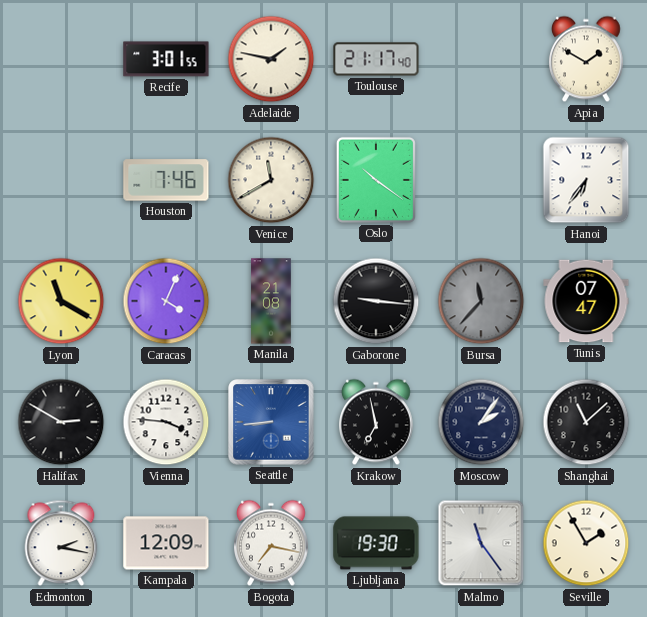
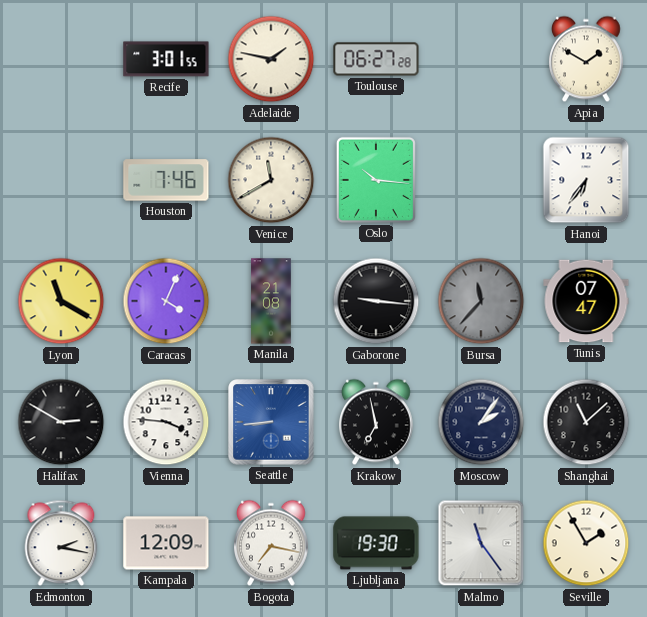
Toulouse: 21:17 -> 06:27 (376, 59)
Oslo: 10:21 -> 10:16 (376, 180)
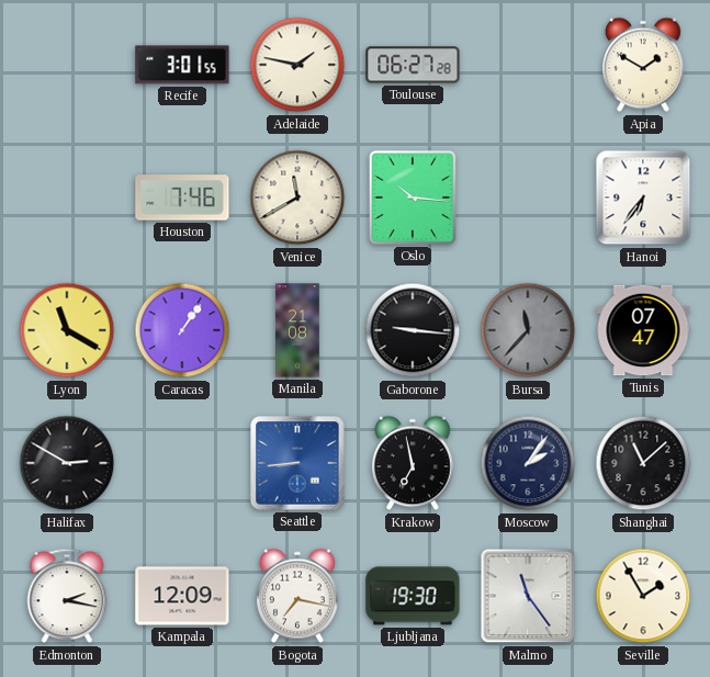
Caracas: 4:04 -> 1:06 (182, 330)
Vienna: 3:46 -> none (166, 422)
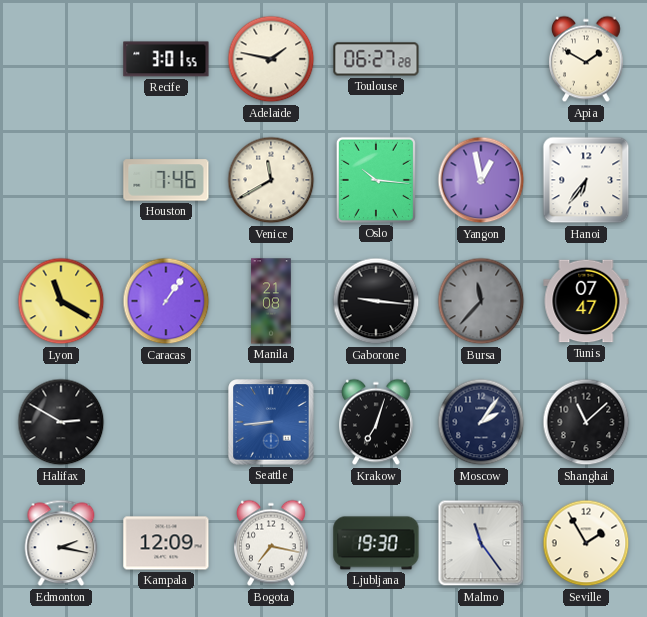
Yangon: none -> 12:58 (481, 180)
Krakow: 6:58 -> 7:03 (377, 422)
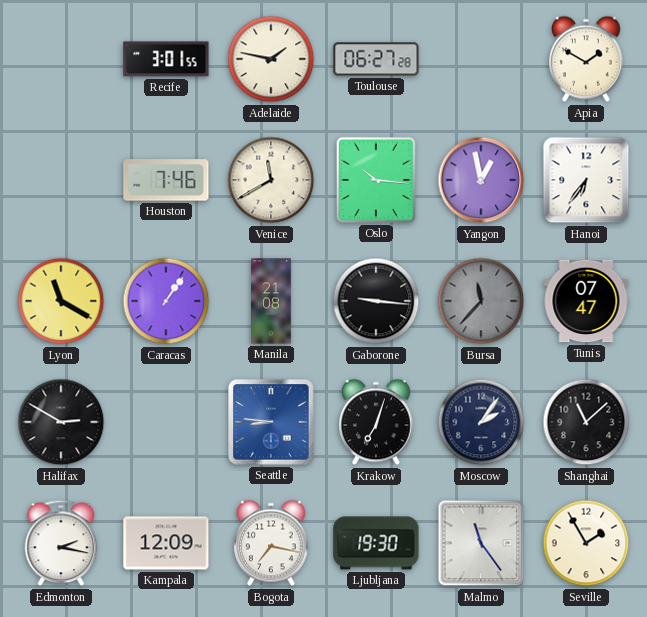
Seattle: 8:44 -> 8:46 (271, 422)
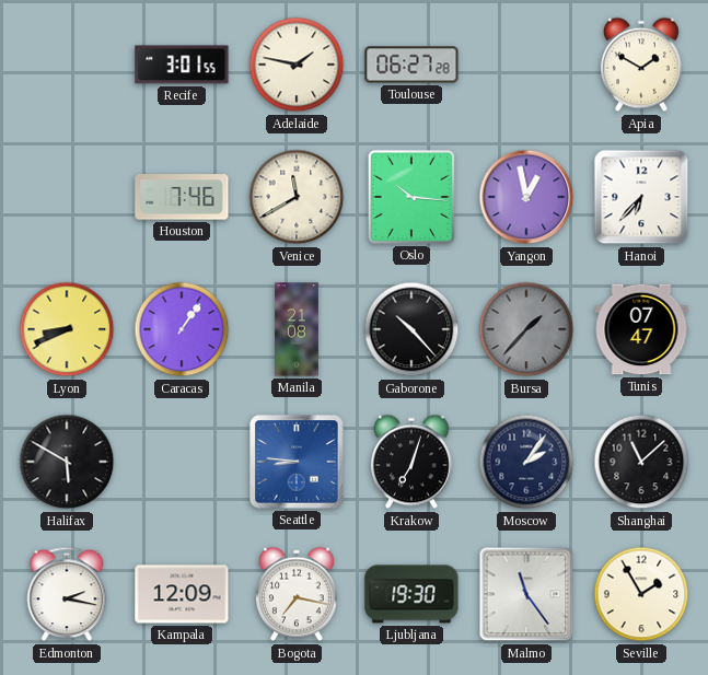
Hanoi: 6:36 -> 6:37 (641, 197)
Lyon: 11:20 -> 8:41 (67, 329)
Gaborone: 9:16 -> 10:23 (411, 329)
Bursa: 11:37 -> 1:37 (526, 329)
Halifax: 2:50 -> 5:50 (67, 462)
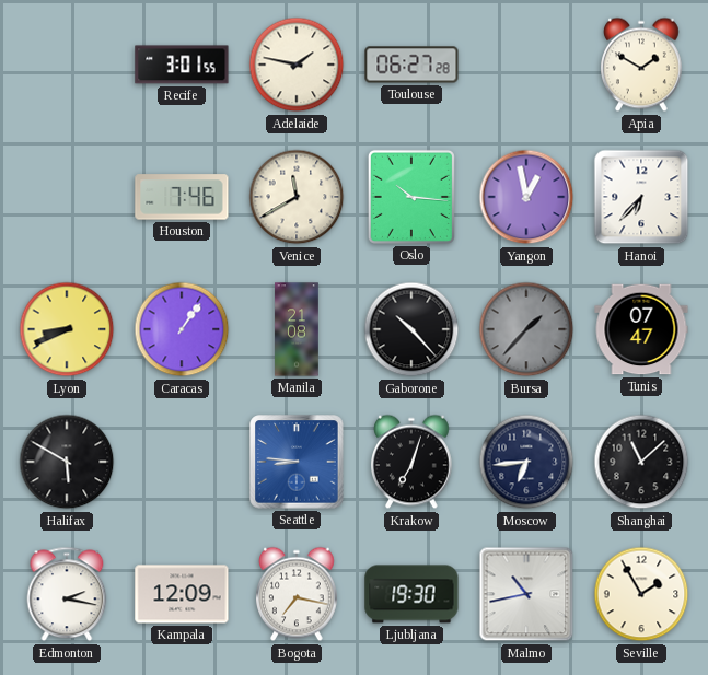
Moscow: 2:06 -> 6:44 (526, 462)
Malmo: 11:24 -> 10:43 (526, 594)
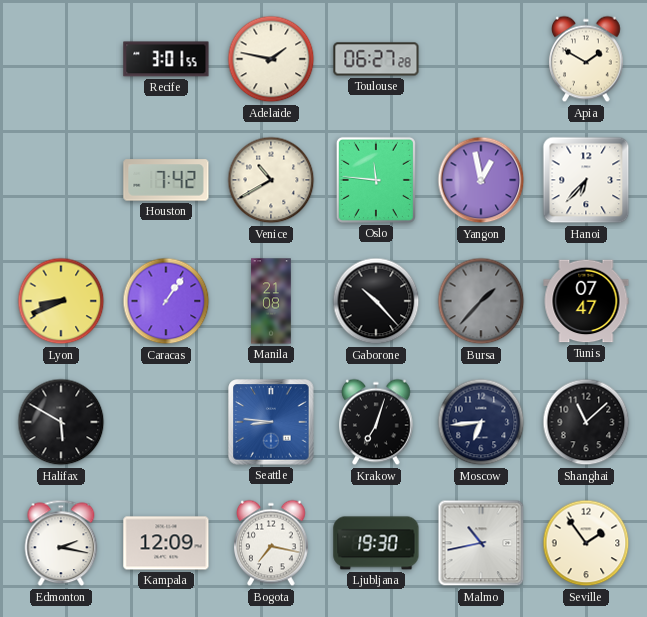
Houston: 7:46 -> 7:42 (166, 180)
Venice: 11:40 -> 10:40 (271, 180)
Oslo: 10:16 -> 11:46 (376, 180)
Seville: 1:55 -> 1:54 (586, 543)
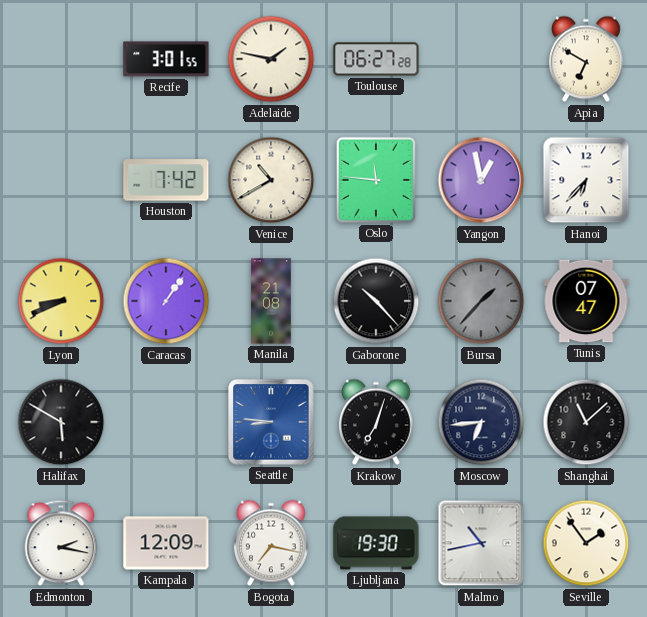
Apia: 1:50 -> 6:50 (587, 59)
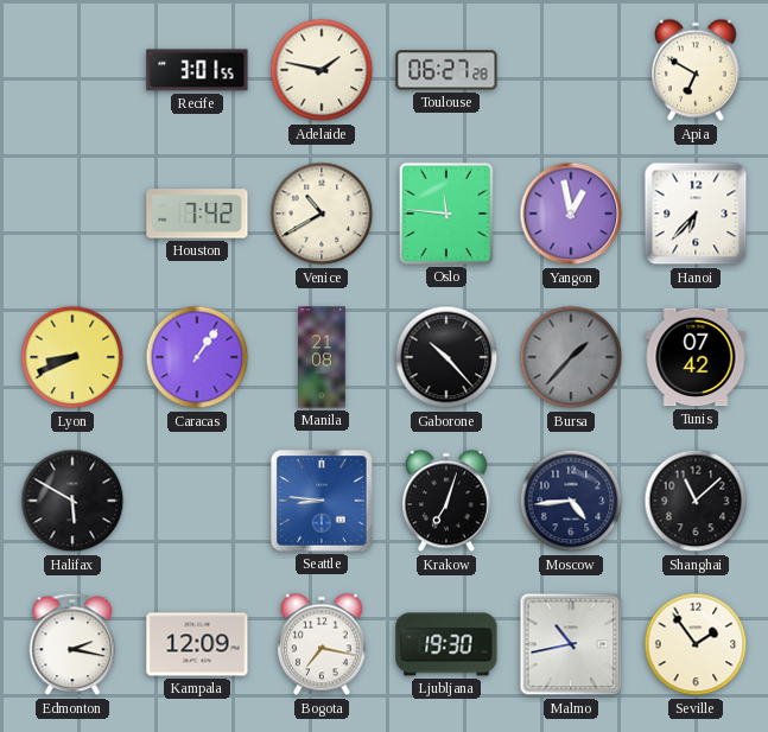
Tunis: 07:47 -> 07:42 (696, 357)
Moscow: 6:44 -> 4:44 (571, 501)
